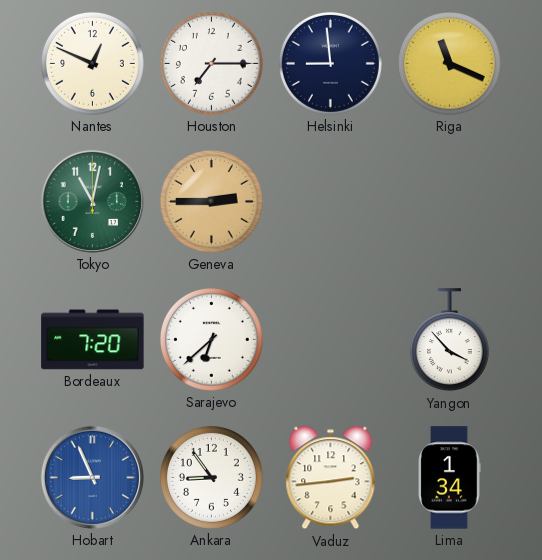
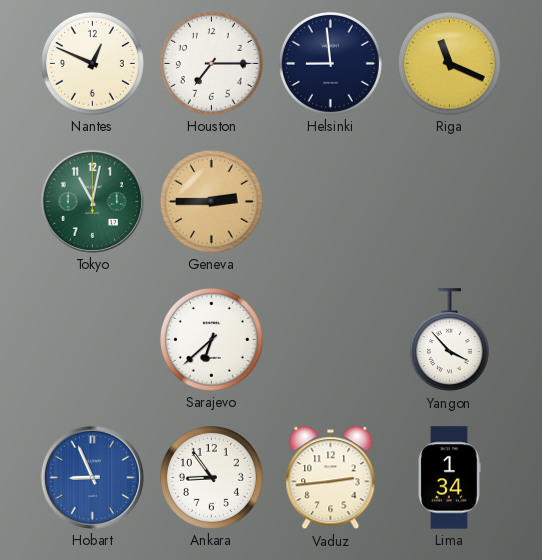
Bordeaux: 7:20 -> none (93, 340)
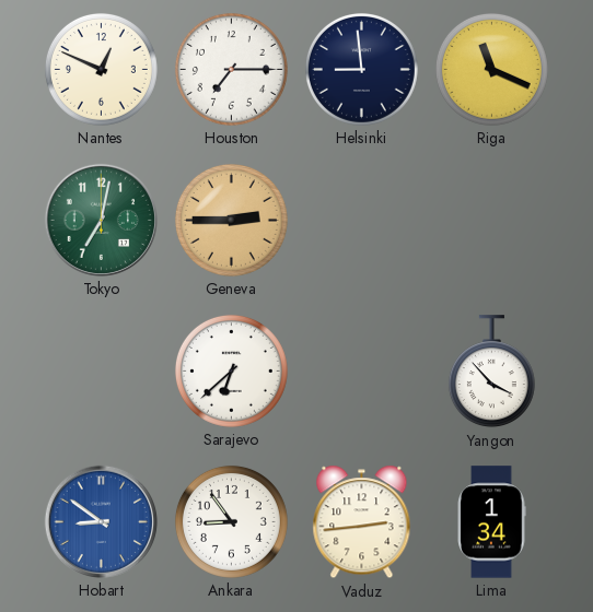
Tokyo: 11:02 -> 7:02 (101, 220)
Hobart: 8:56 -> 8:51 (101, 521)
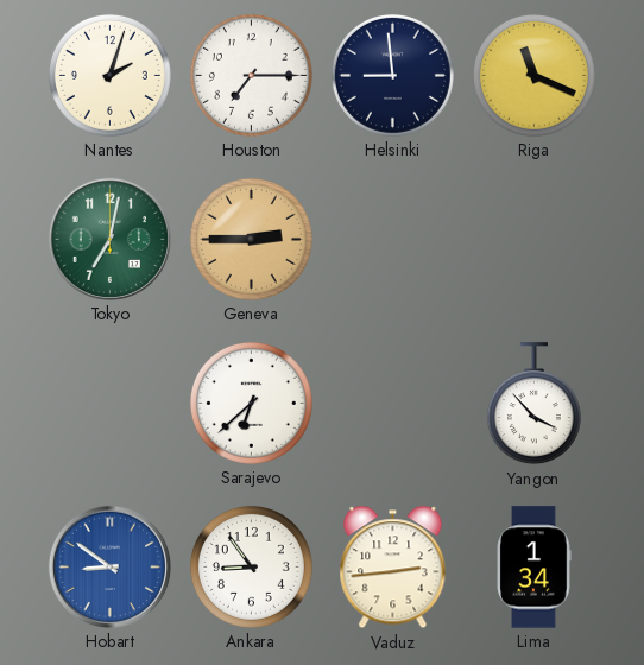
Nantes: 12:49 -> 2:03 (109, 75)
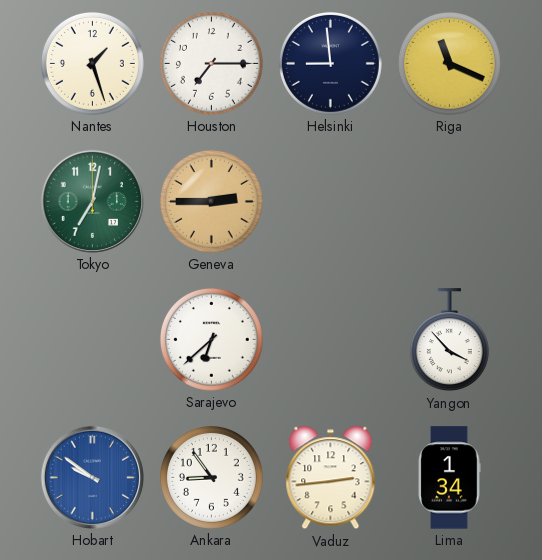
Nantes: 2:03 -> 1:27 (92, 63)
Hobart: 8:51 -> 9:51 (92, 477)
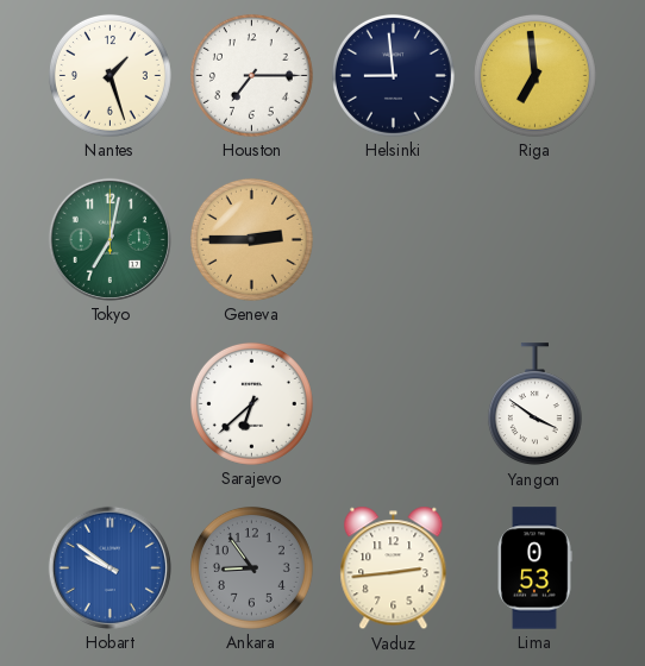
Riga: 11:19 -> 6:59 (534, 75)
Yangon: 3:53 -> 3:51 (534, 404)
Ankara dial: white -> grey (251, 567)
Lima: 1:34 -> 0:53 (534, 568)
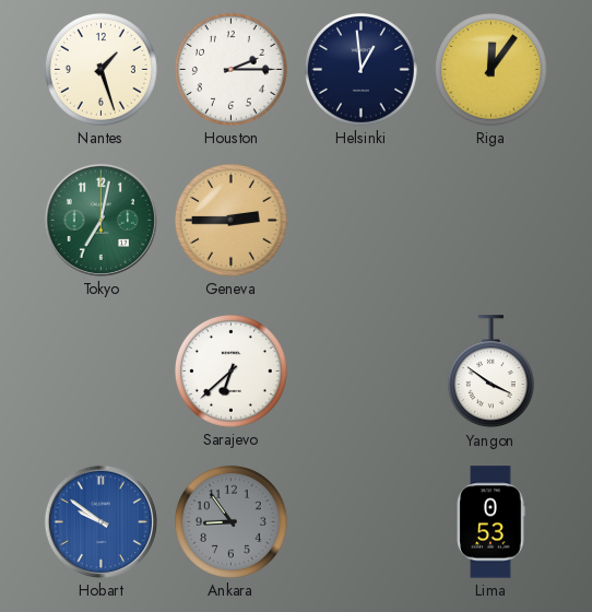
Houston: 7:15 -> 2:15 (230, 69)
Helsinki: 8:59 -> 12:59 (360, 69)
Riga: 6:59 -> 12:06 (490, 69)
Vaduz: 2:44 -> none (394, 568)
